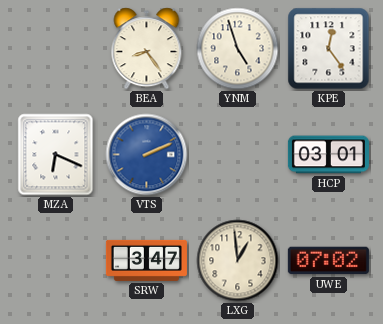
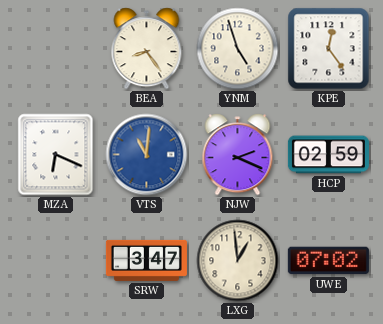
VTS: 2:11 -> 11:01 (147, 155)
NJW: none -> 2:19 (238, 155)
HCP: 03:01 -> 02:59 (328, 155)
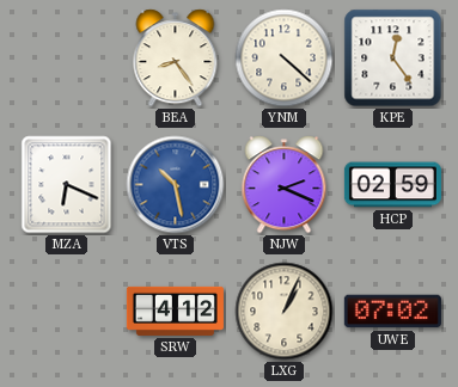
YNM: 4:57 -> 4:22 (285, 59)
VTS: 11:01 -> 10:28 (176, 185)
SRW: 3:47 -> 4:12 (175, 311)
LXG: 12:59 -> 1:04 (285, 312)
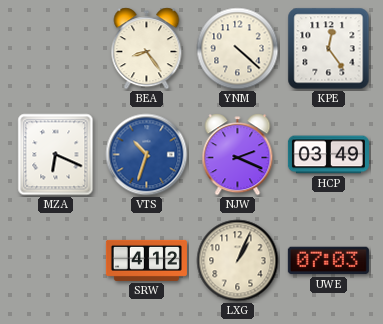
VTS: 10:28 -> 10:33 (147, 155)
HCP: 02:59 -> 03:49 (328, 155)
UWE: 07:02 -> 07:03 (328, 261)
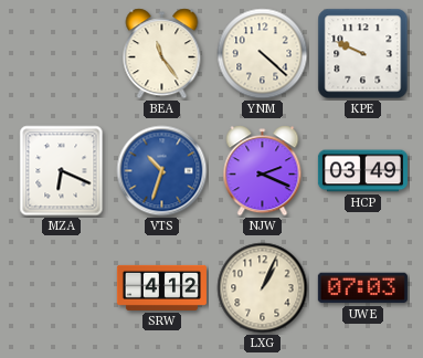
BEA: 8:24 -> 11:24 (162, 54)
KPE: 12:24 -> 9:49 (363, 54)
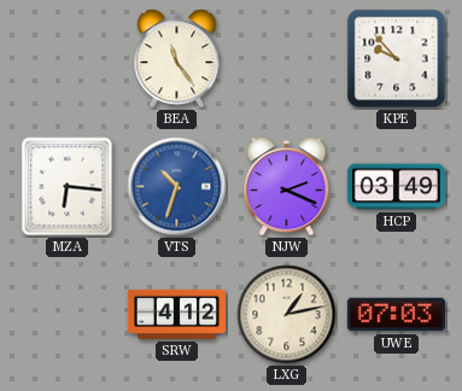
YNM: 4:22 -> none (263, 54)
KPE: 9:49 -> 9:53 (397, 59)
MZA: 6:19 -> 6:16 (68, 187)
LXG: 1:04 -> 1:13 (287, 315)
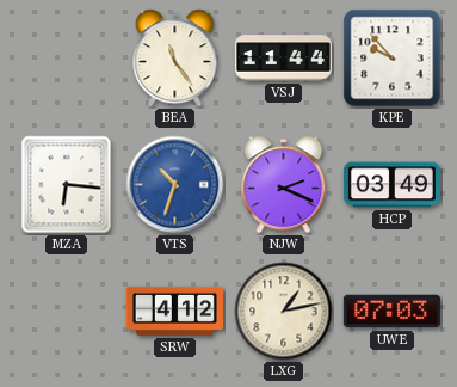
VSJ: none -> 11:44 (283, 59)
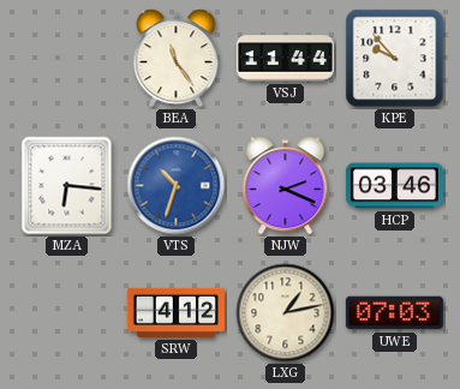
HCP: 03:49 -> 03:46 (394, 186)
